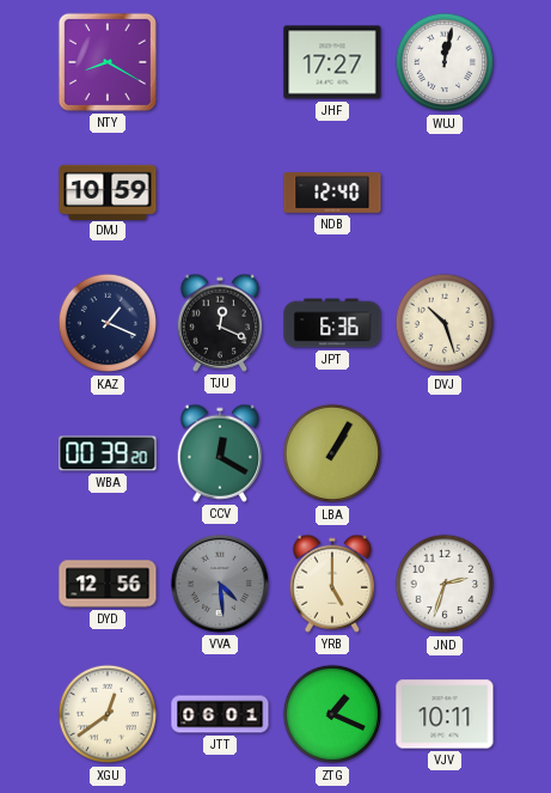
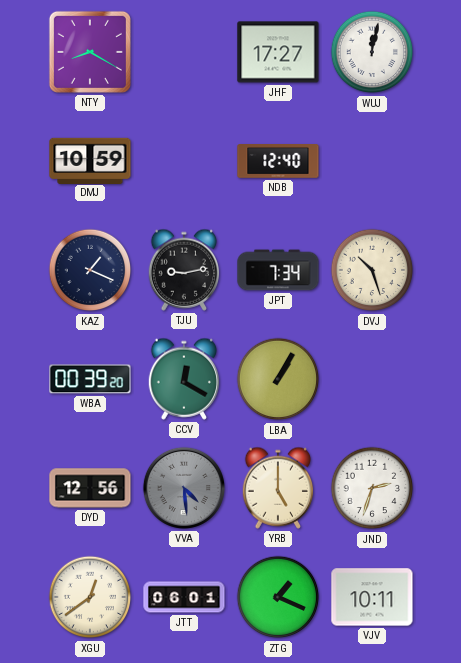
TJU: 12:19 -> 9:13 (184, 270)
JPT: 6:36 -> 7:34 (278, 270)
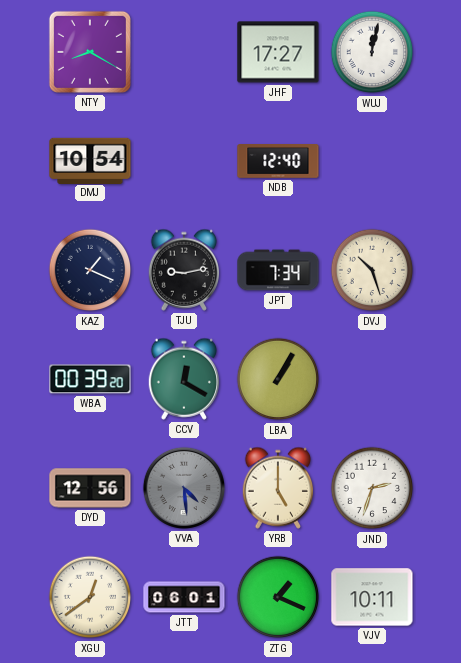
DMJ: 10:59 -> 10:54 (90, 160)
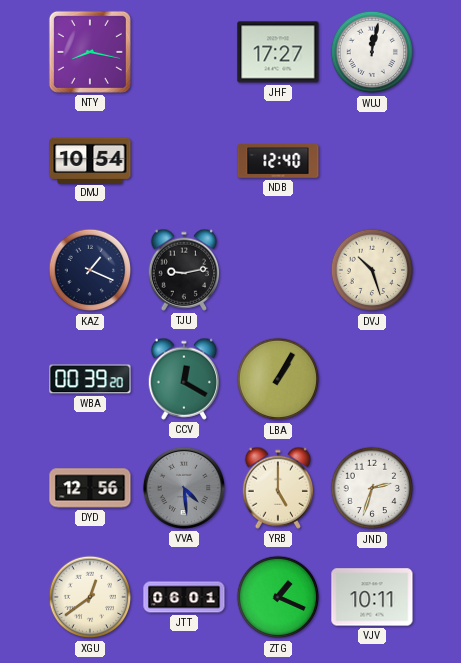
NTY: 8:20 -> 8:17 (90, 52)
JPT: 7:34 -> none (278, 270)
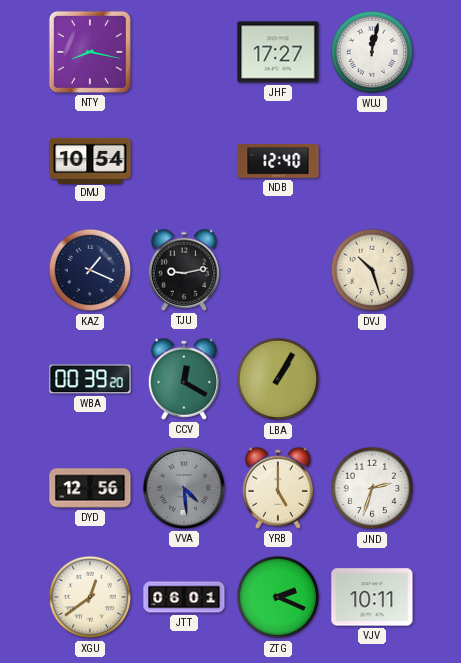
ZTG: 1:19 -> 2:19 (278, 597)
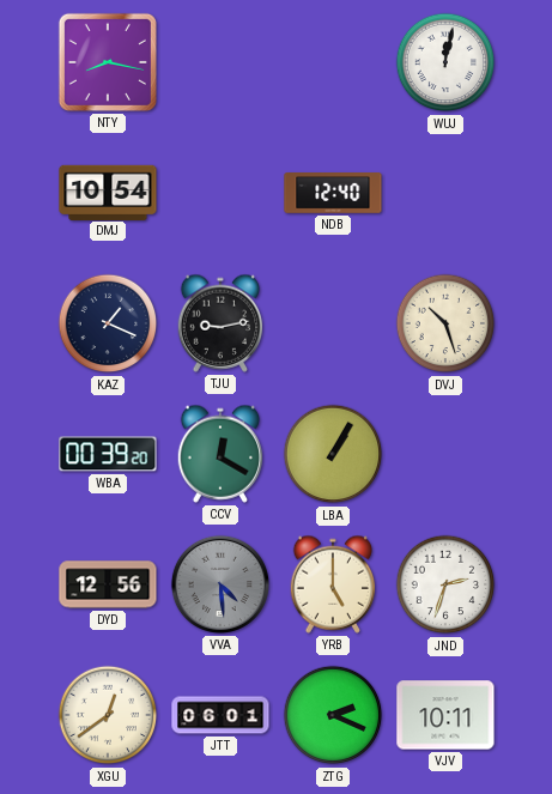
JHF: 17:27 -> none (278, 52)
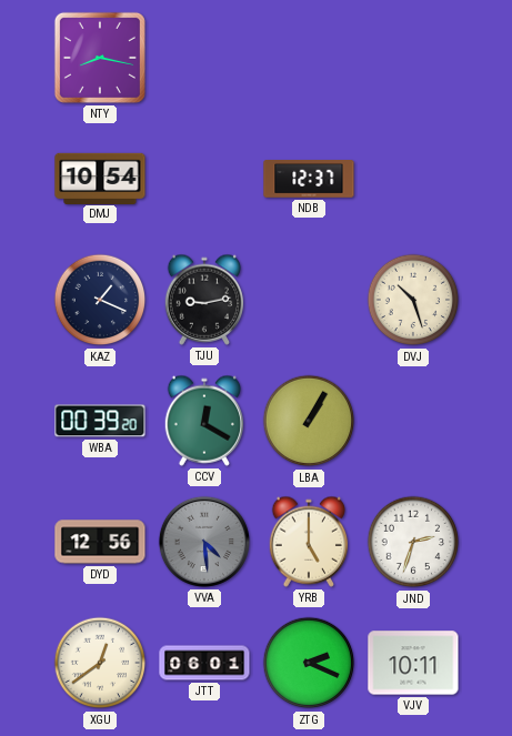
WUJ: 12:02 -> none (445, 62)
NDB: 12:40 -> 12:37 (309, 180)
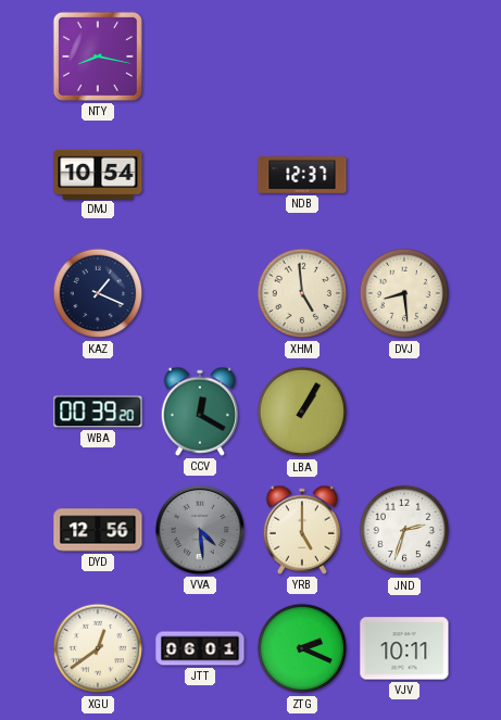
TJU: 9:13 -> none (204, 300)
XHM: none -> 4:59 (302, 293)
DVJ: 10:27 -> 8:29 (404, 293)
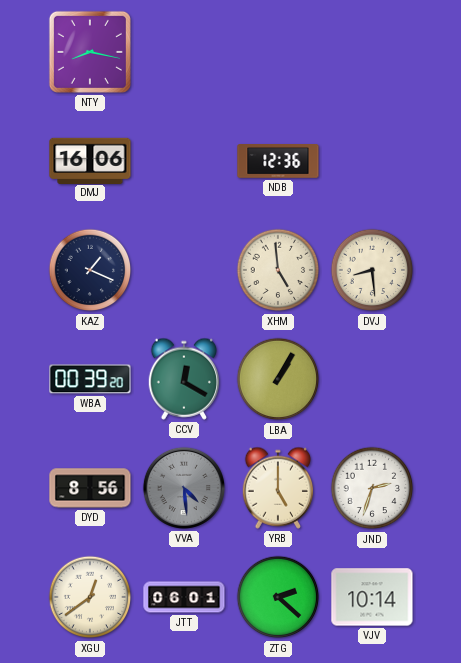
DMJ: 10:54 -> 16:06 (90, 160)
NDB: 12:37 -> 12:36 (278, 162)
DYD: 12:56 -> 8:56 (90, 488)
ZTG: 2:19 -> 2:22 (278, 597)
VJV: 10:11 -> 10:14 (372, 597)
